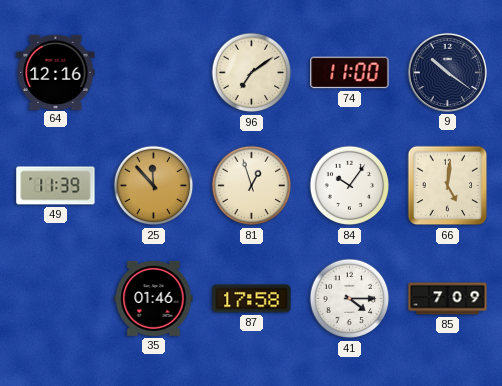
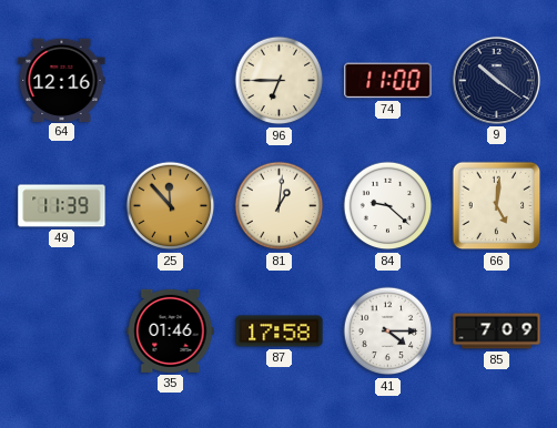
96: 7:09 -> 6:45 (280, 81)
81: 12:57 -> 1:01 (280, 206)
84: 10:06 -> 9:22 (388, 206)
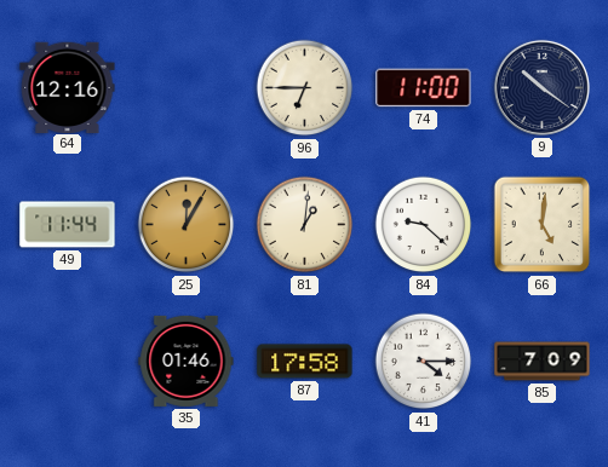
49: 11:39 -> 11:44 (68, 225)
25: 11:53 -> 12:05 (187, 225)
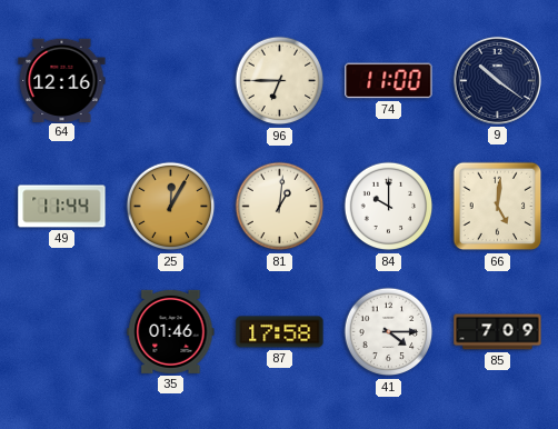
84: 9:22 -> 10:00 (389, 207)
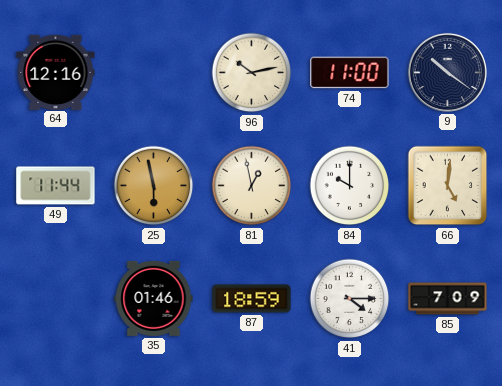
96: 6:45 -> 10:13 (252, 73)
25: 12:05 -> 5:58 (154, 186)
81: 1:01 -> 12:58 (252, 186)
87: 17:58 -> 18:59 (252, 299)
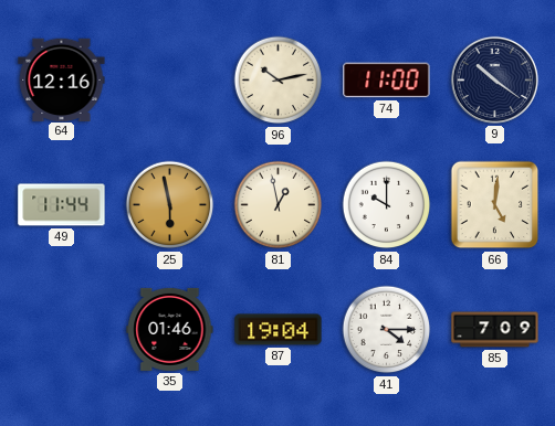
87: 18:59 -> 19:04 (279, 330)
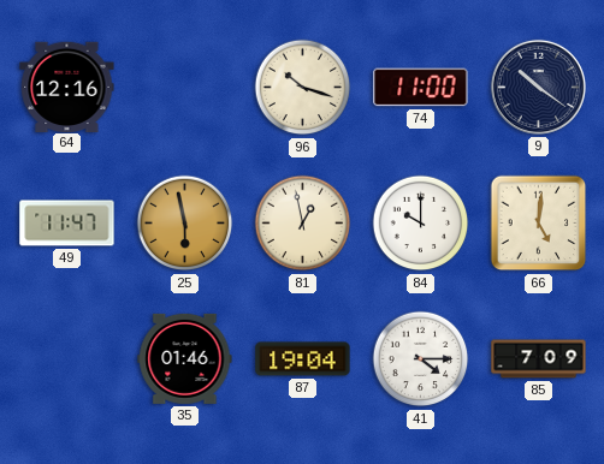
96: 10:13 -> 10:18 (303, 88)
49: 11:44 -> 11:47 (67, 224)
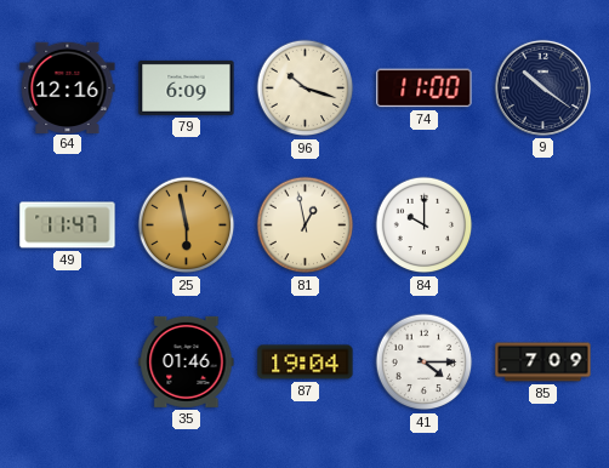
79: none -> 6:09 (187, 87)
66: 5:01 -> none (539, 224)
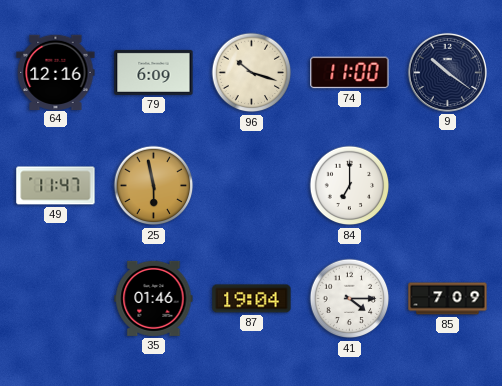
81: 12:58 -> none (306, 226)
84: 10:00 -> 7:00 (350, 186)
